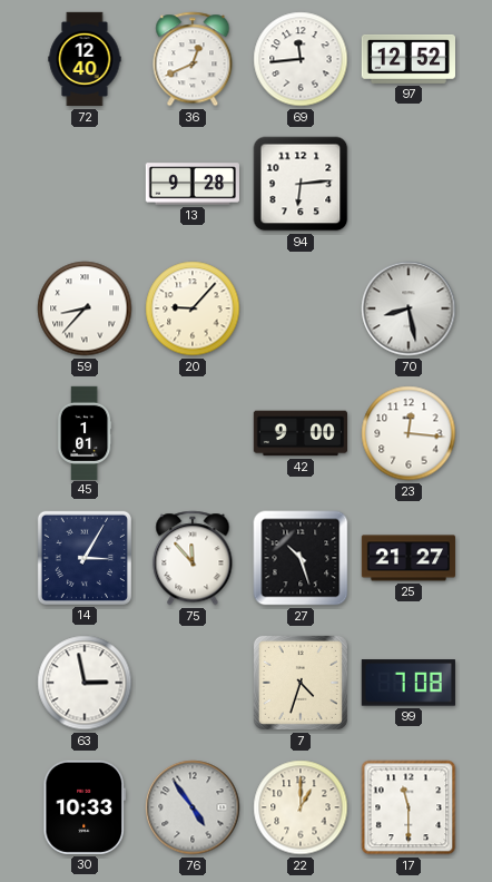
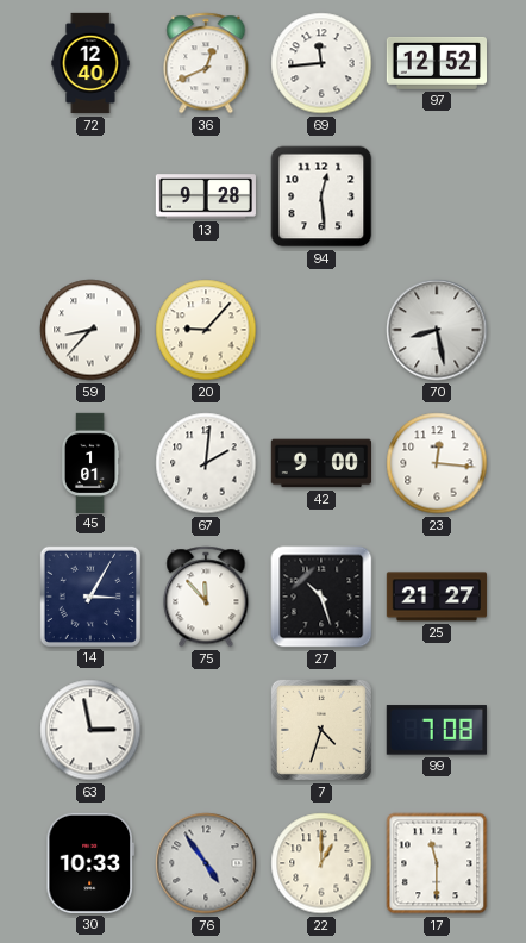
94: 6:14 -> 12:29 (321, 196)
67: none -> 2:01 (206, 463)
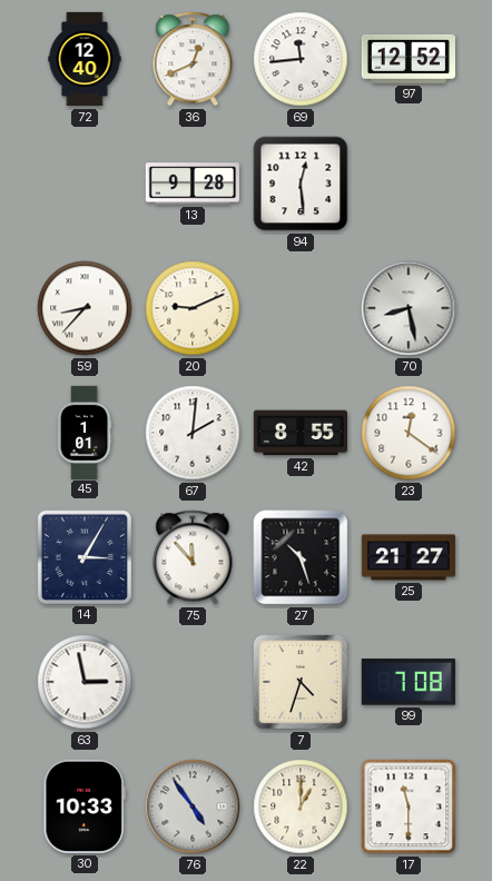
20: 9:07 -> 9:11 (193, 308)
42: 9:00 -> 8:55 (299, 433)
23: 12:16 -> 12:21 (409, 433)
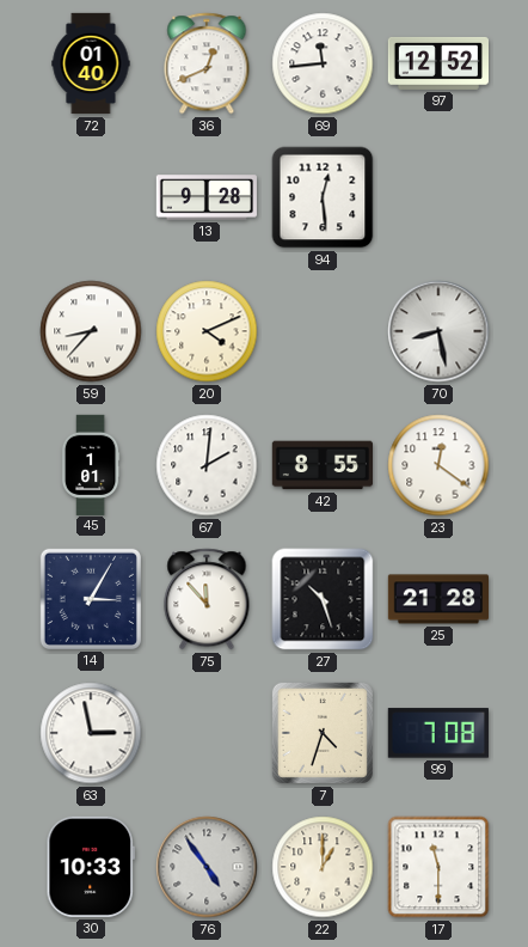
72: 12:40 -> 01:40 (91, 63)
20: 9:11 -> 4:11 (207, 331)
25: 21:27 -> 21:28 (438, 599)
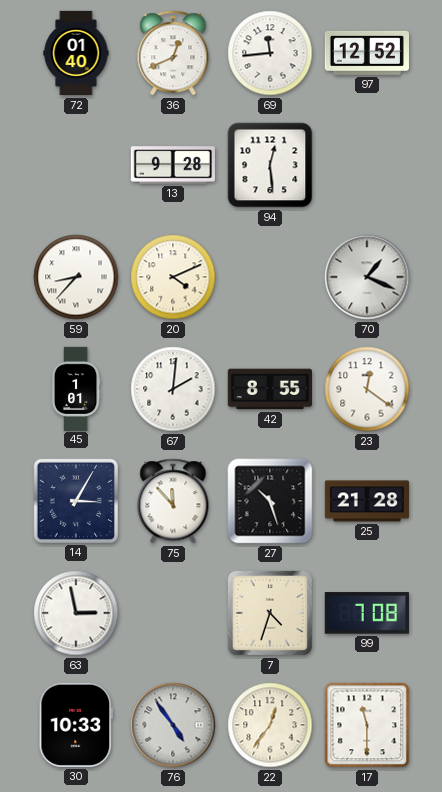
70: 8:28 -> 1:19 (367, 277)
22: 1:00 -> 12:36 (270, 725)
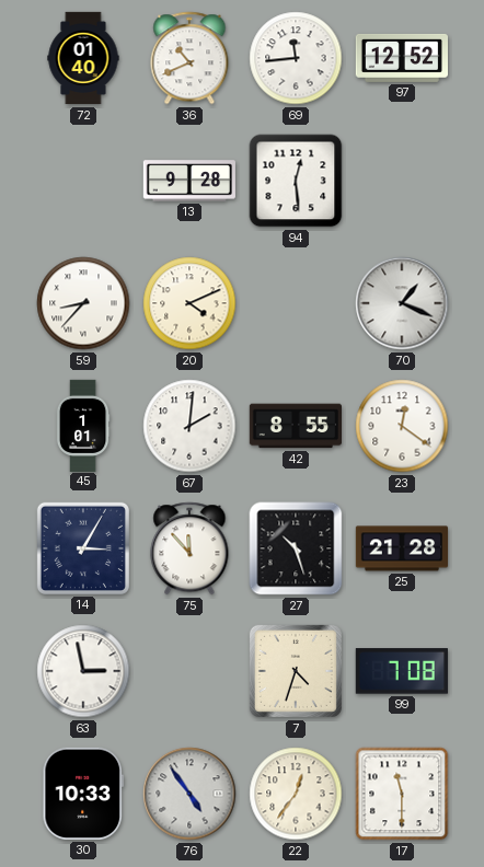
36: 12:41 -> 10:41 (189, 58)
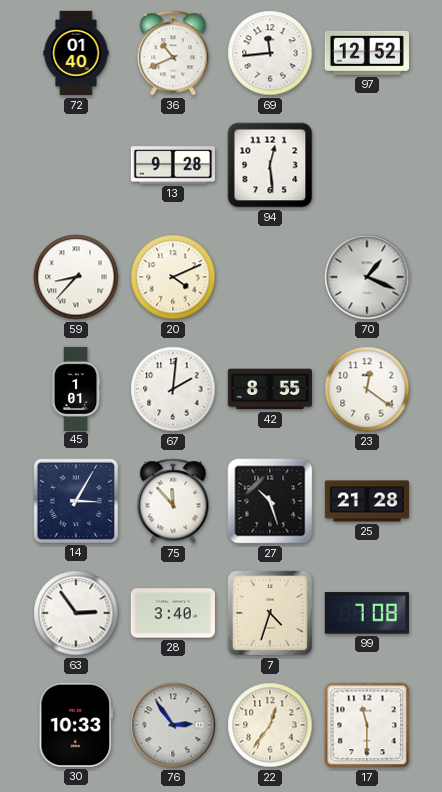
63: 2:58 -> 2:54 (76, 613)
28: none -> 3:40 (172, 613)
76: 4:54 -> 2:54 (173, 725)
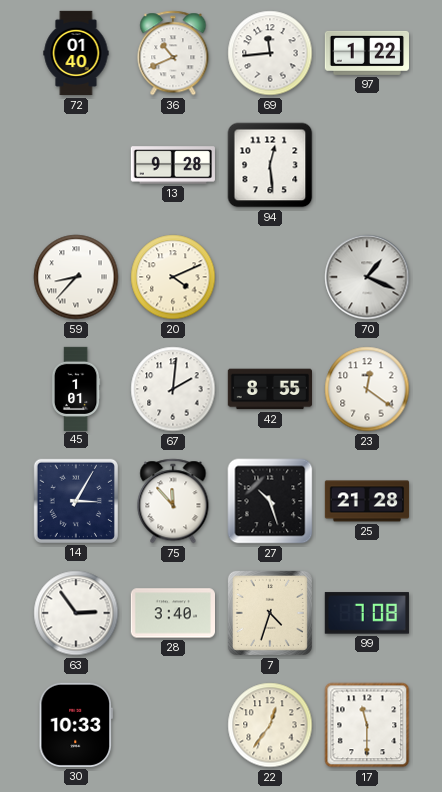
97: 12:52 -> 1:22 (366, 53)
76: 2:54 -> none (173, 725)
